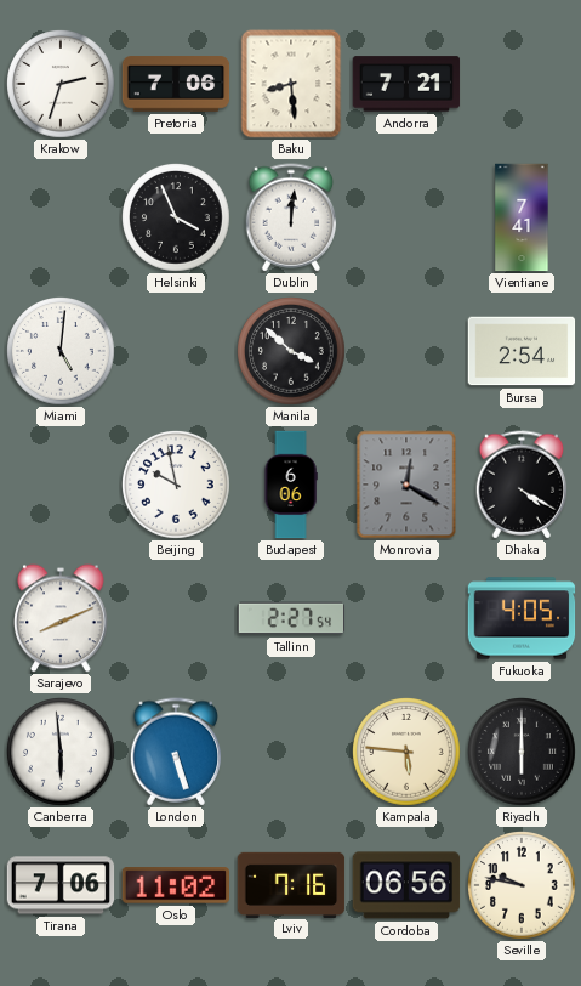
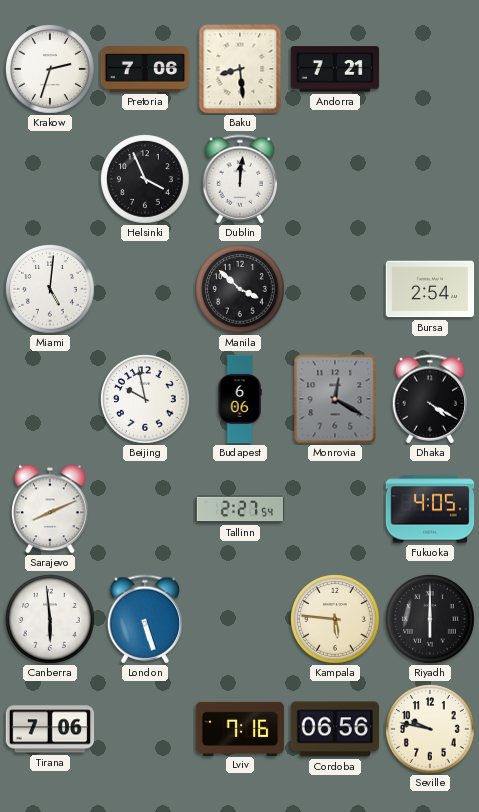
Vientiane: 7:41 -> none (522, 217)
Oslo: 11:02 -> none (175, 885)
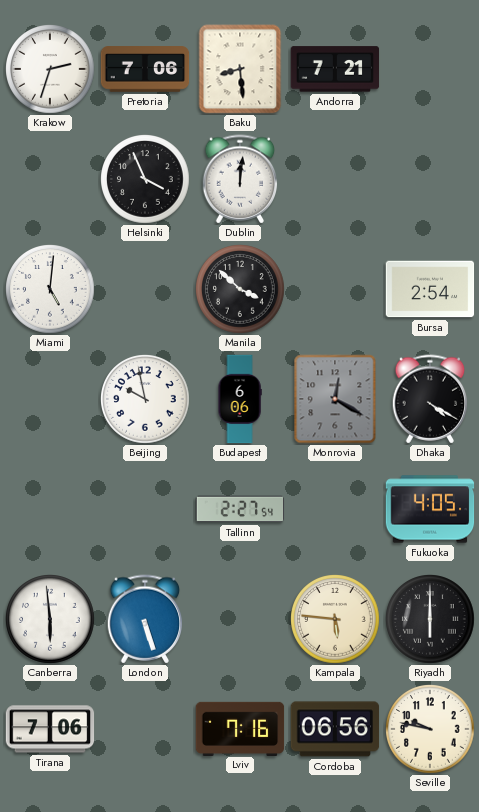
Sarajevo: 8:11 -> none (50, 509)
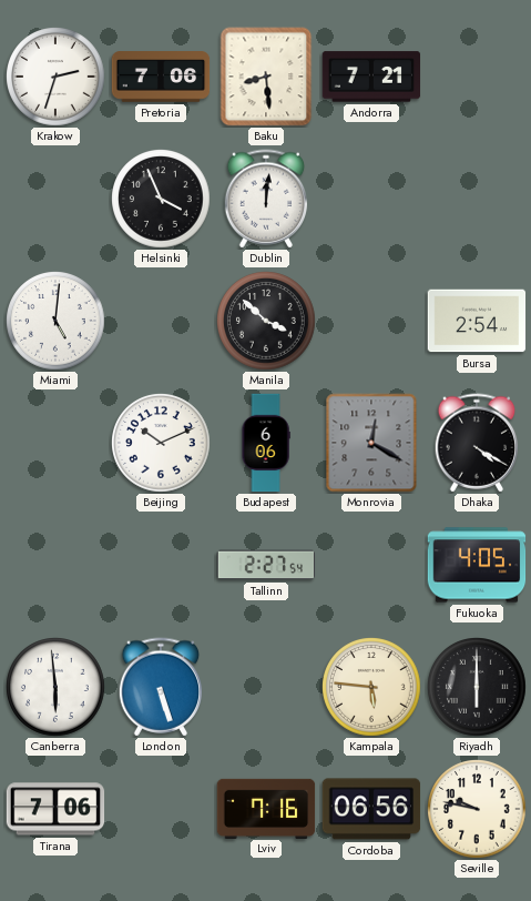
Beijing: 9:58 -> 10:11 (161, 443)
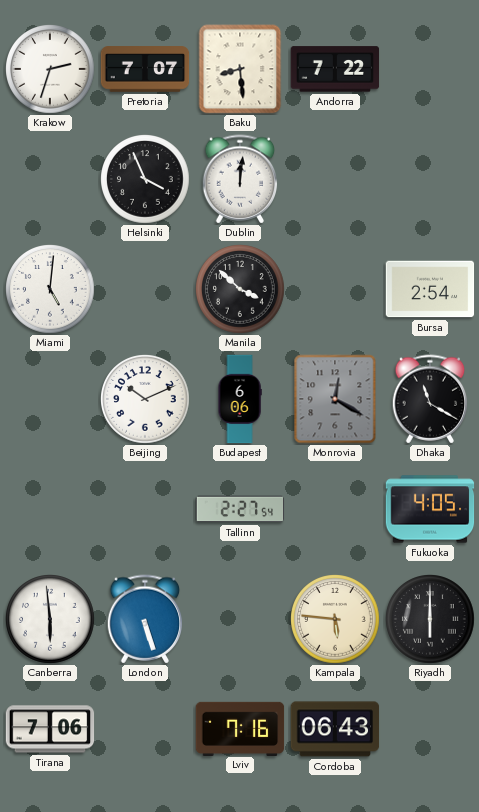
Pretoria: 7:06 -> 7:07 (145, 69)
Andorra: 7:21 -> 7:22 (335, 69)
Dhaka: 4:20 -> 11:20 (430, 399)
Cordoba: 06:56 -> 06:43 (335, 729)
Seville: 9:47 -> none (477, 809)
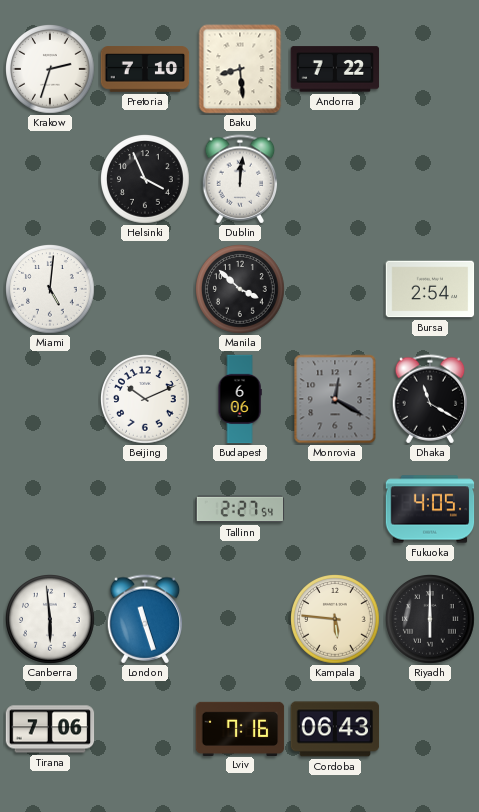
Pretoria: 7:07 -> 7:10 (145, 69)
London: 5:27 -> 11:27 (145, 619)
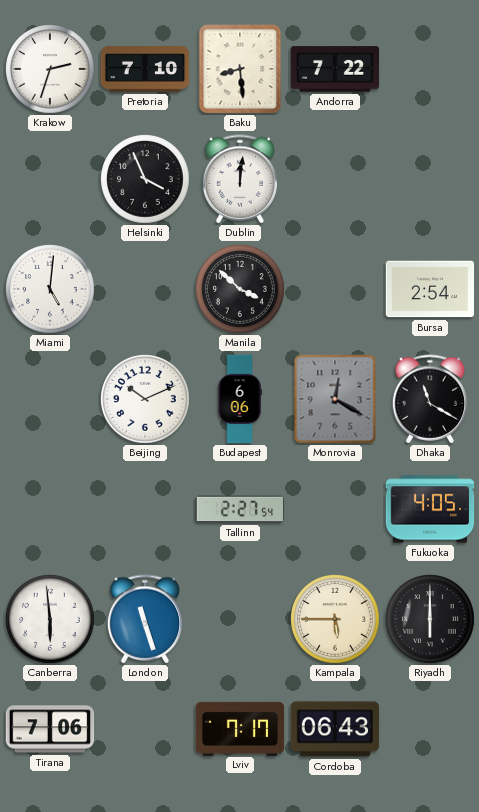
Kampala: 5:46 -> 5:45 (335, 619)
Lviv: 7:16 -> 7:17 (240, 728)
